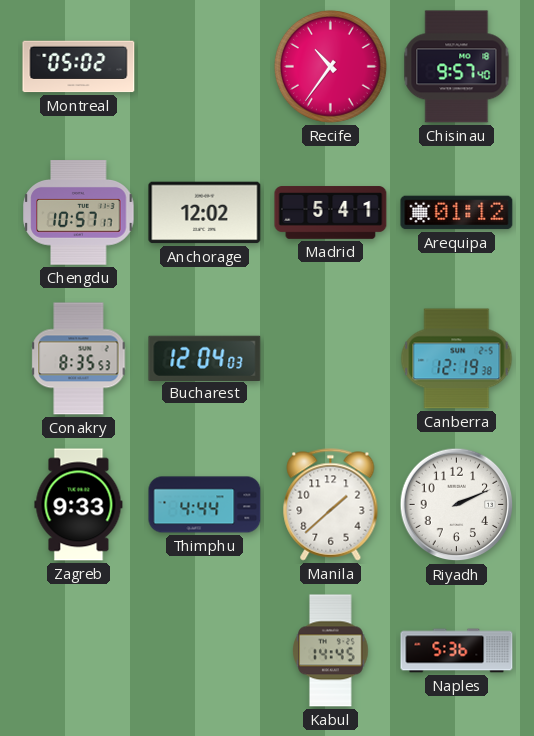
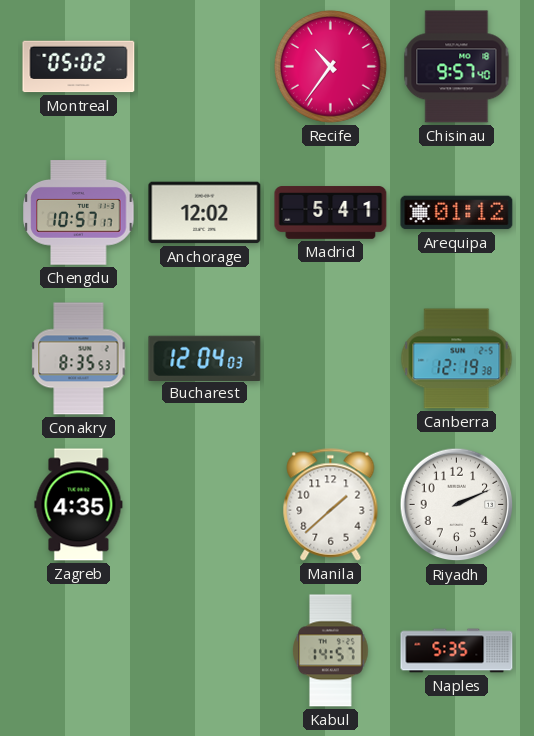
Zagreb: 9:33 -> 4:35 (79, 505)
Thimphu: 4:44 -> none (205, 505)
Kabul: 14:45 -> 14:57 (331, 651)
Naples: 5:36 -> 5:35 (457, 651)
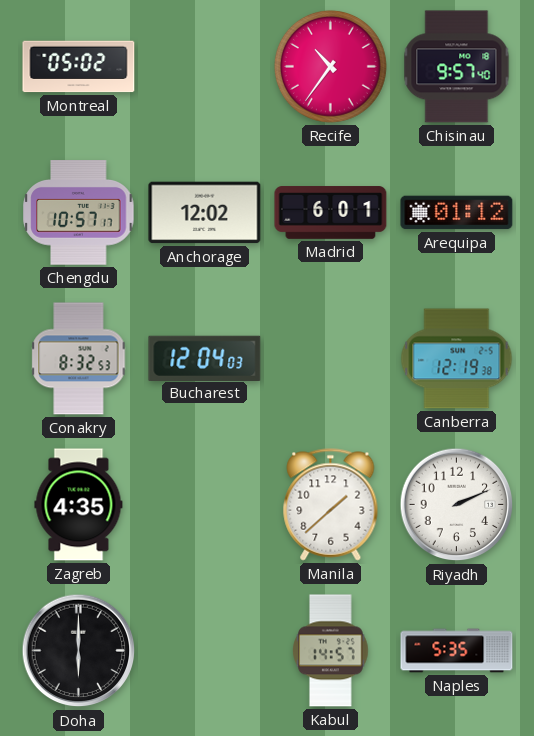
Madrid: 5:41 -> 6:01 (331, 213)
Conakry: 8:35 -> 8:32 (79, 359)
Doha: none -> 6:00 (79, 651)
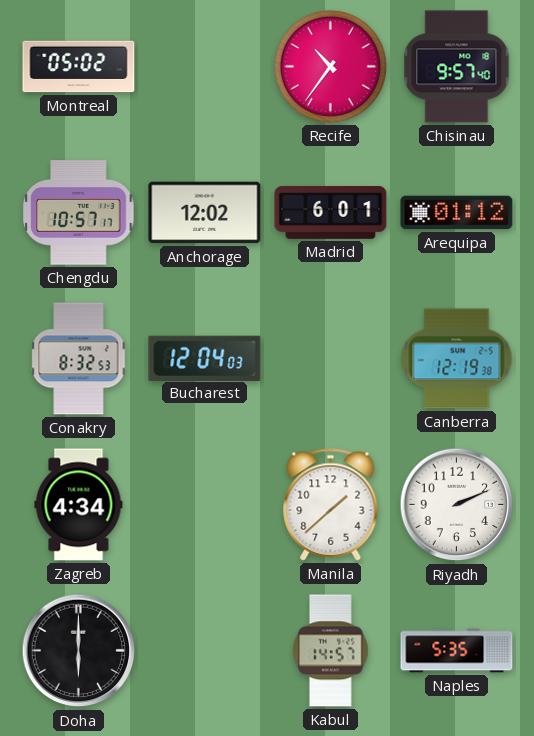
Zagreb: 4:35 -> 4:34 (79, 505)
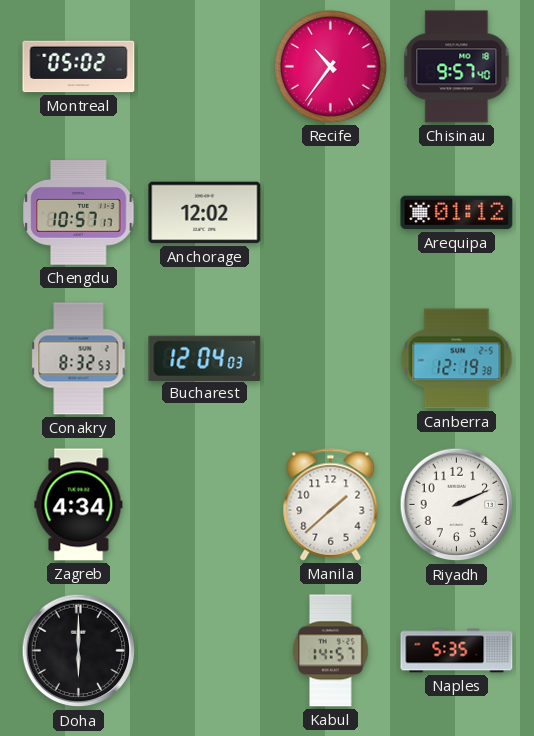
Madrid: 6:01 -> none (331, 213)
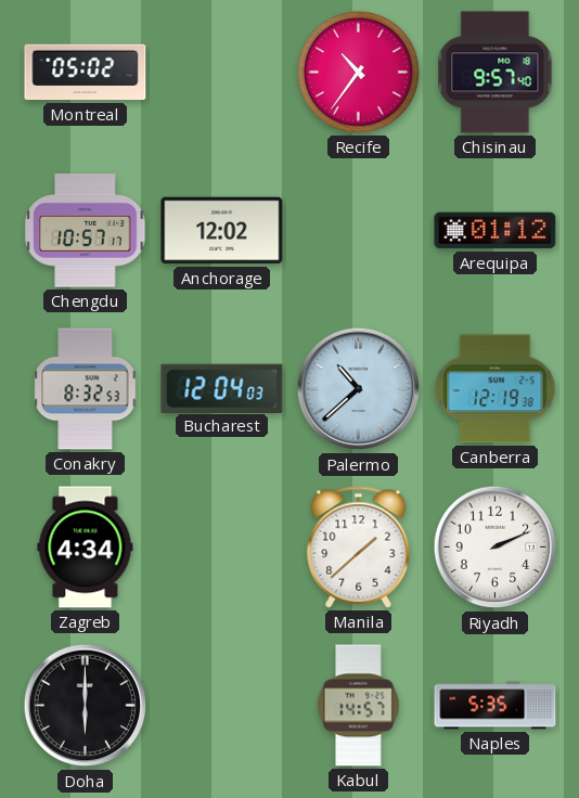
Palermo: none -> 10:38 (359, 389)
